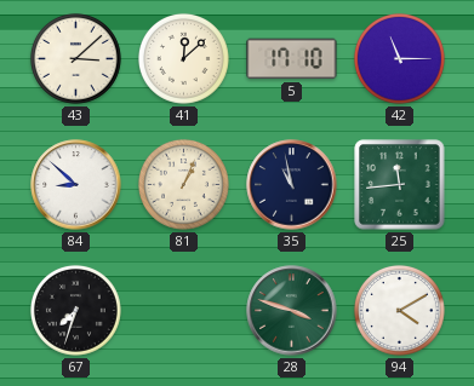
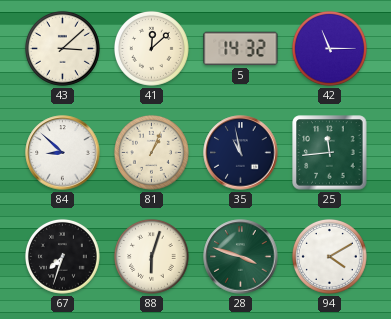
5: 17:10 -> 14:32 (241, 49)
88: none -> 6:03 (151, 256)
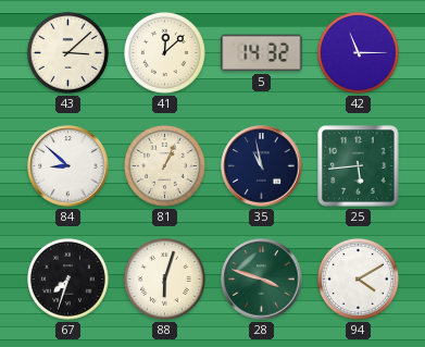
25: 11:44 -> 5:44 (359, 166)
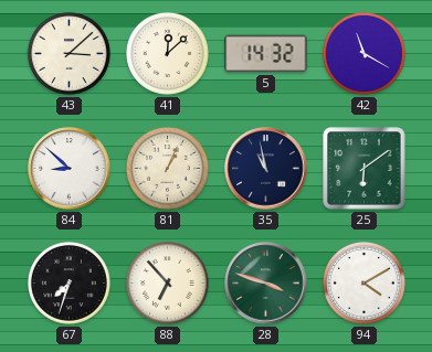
42: 11:15 -> 11:20 (363, 53)
25: 5:44 -> 6:09 (365, 169)
88: 6:03 -> 6:53 (167, 282)
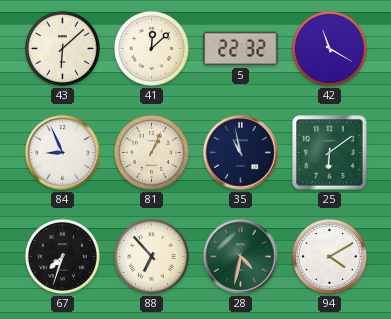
43: 3:08 -> 6:08 (62, 48)
5: 14:32 -> 22:32 (241, 49)
84: 8:52 -> 8:56 (63, 153)
28: 3:48 -> 4:32 (241, 257)
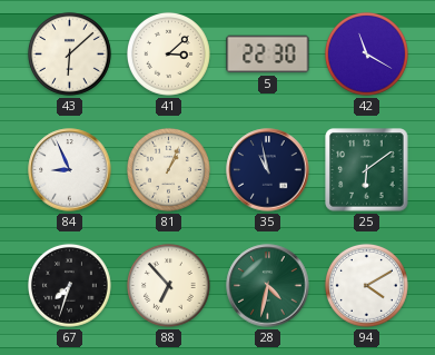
41: 12:08 -> 3:08 (168, 53)
5: 22:32 -> 22:30 (268, 55)
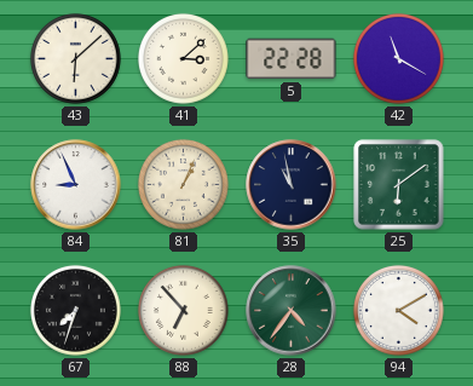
5: 22:30 -> 22:28 (292, 59)
28: 4:32 -> 4:36 (292, 311)
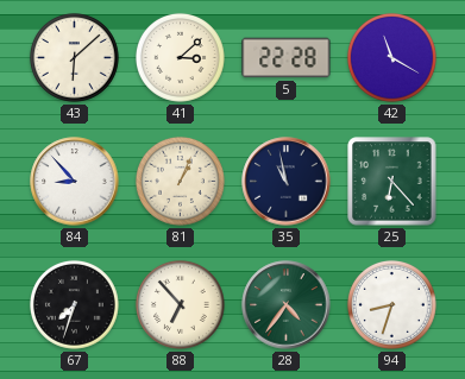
84: 8:56 -> 8:53 (75, 182)
25: 6:09 -> 6:23 (392, 182)
94: 4:10 -> 8:33 (391, 304)
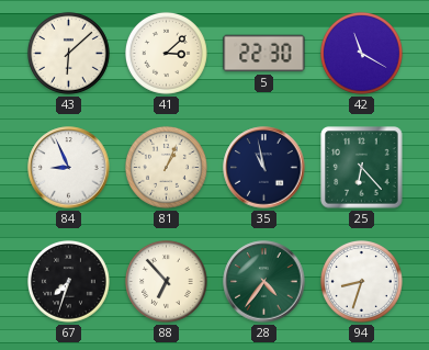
5: 22:28 -> 22:30 (264, 54)
84: 8:53 -> 8:56 (69, 168)
